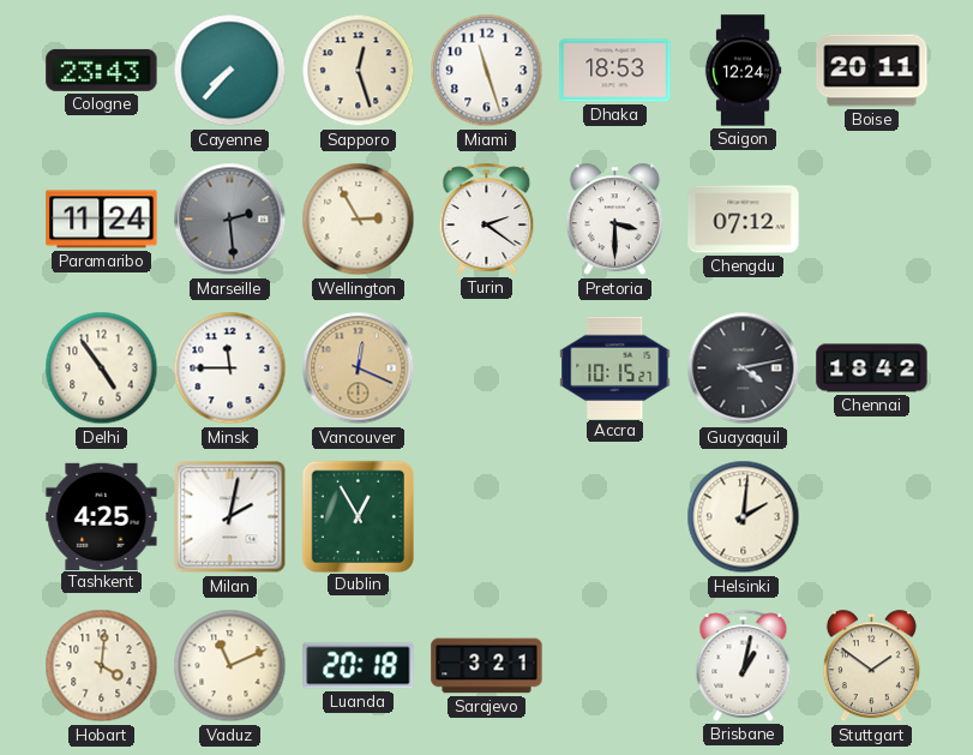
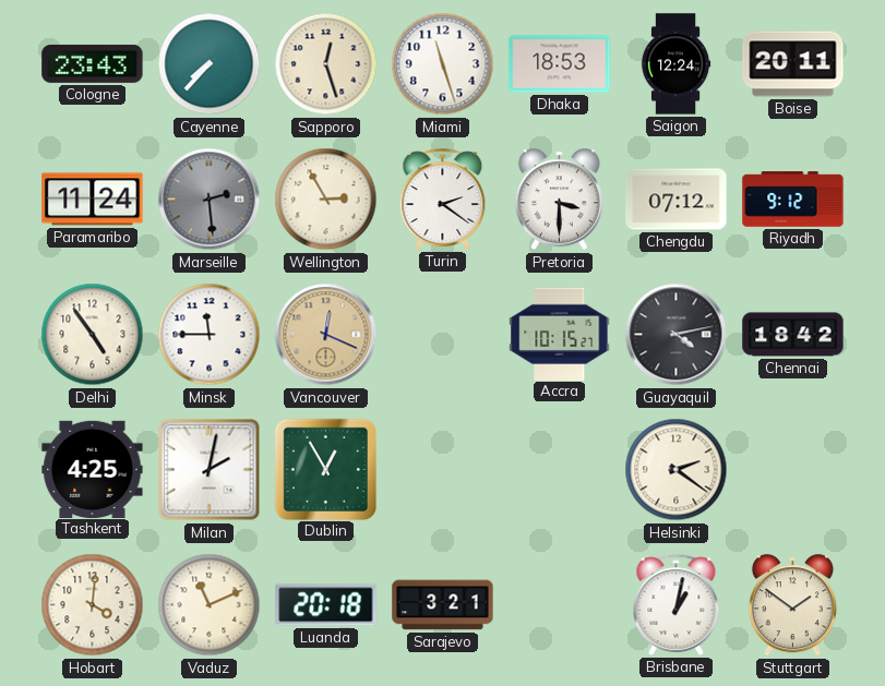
Riyadh: none -> 9:12 (793, 200)
Helsinki: 2:01 -> 2:21 (677, 470)
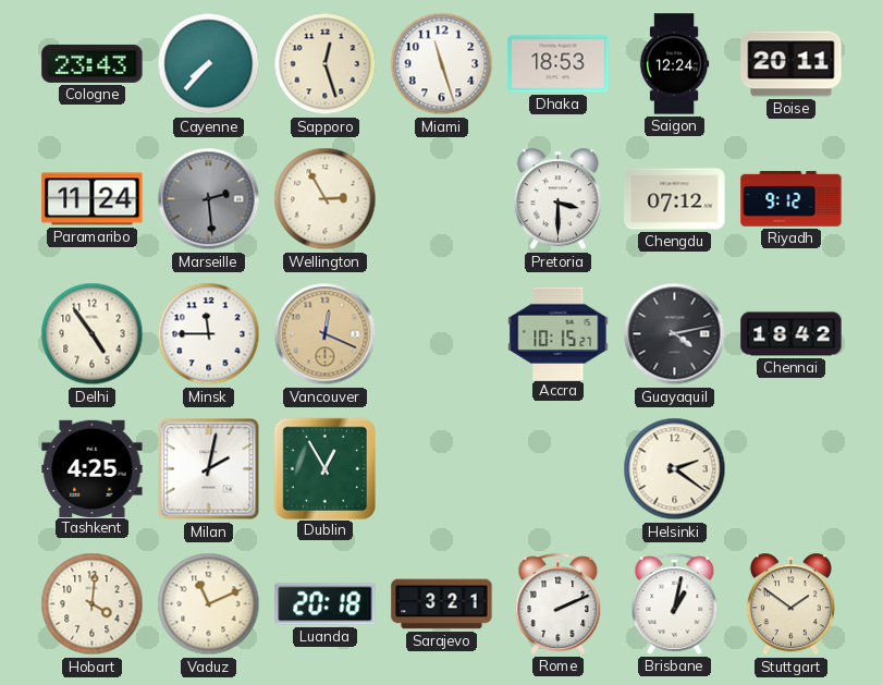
Turin: 2:21 -> none (443, 198)
Rome: none -> 2:11 (559, 603)
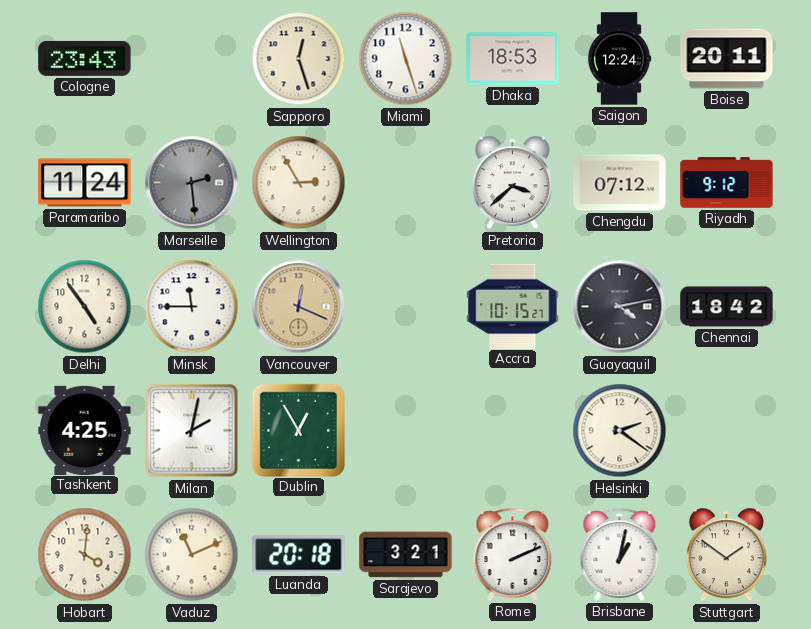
Cayenne: 7:37 -> none (209, 64)
Pretoria: 3:30 -> 3:38 (512, 183)
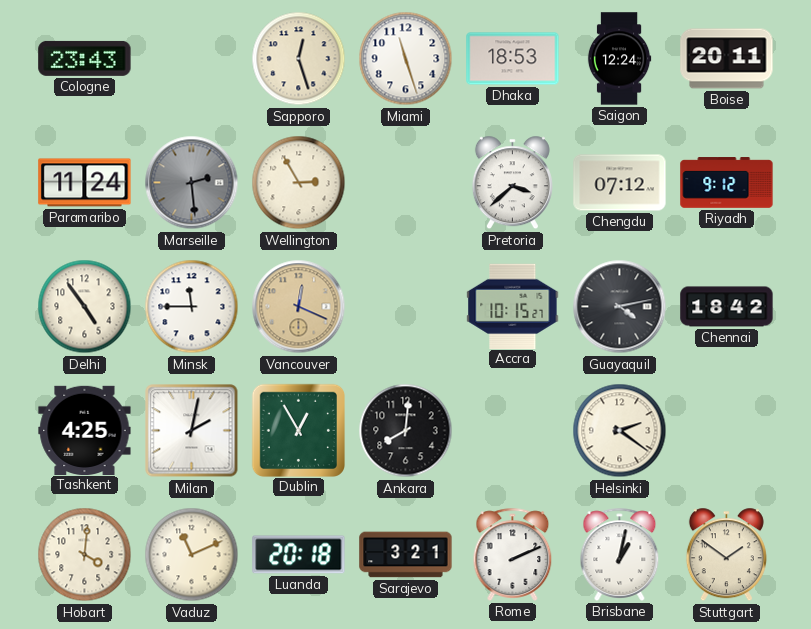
Ankara: none -> 8:01 (406, 431)
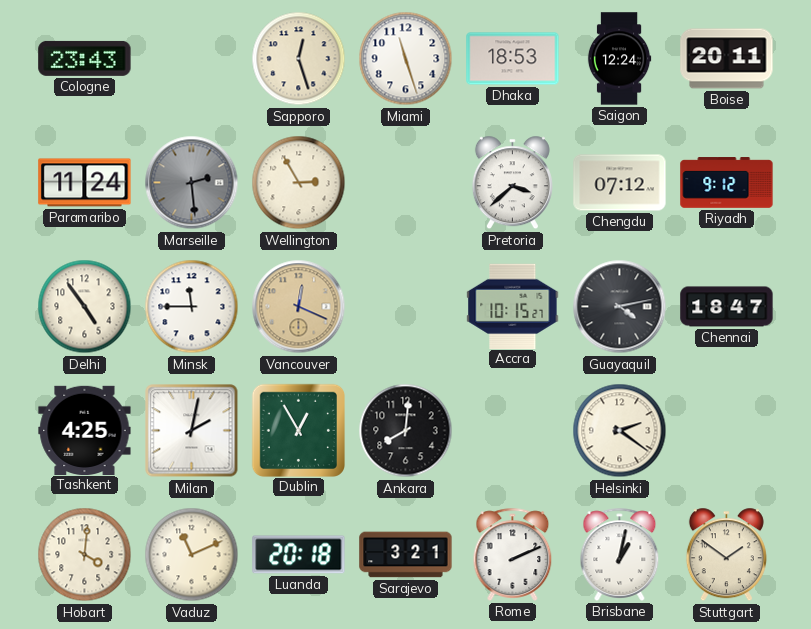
Chennai: 18:42 -> 18:47 (727, 307)
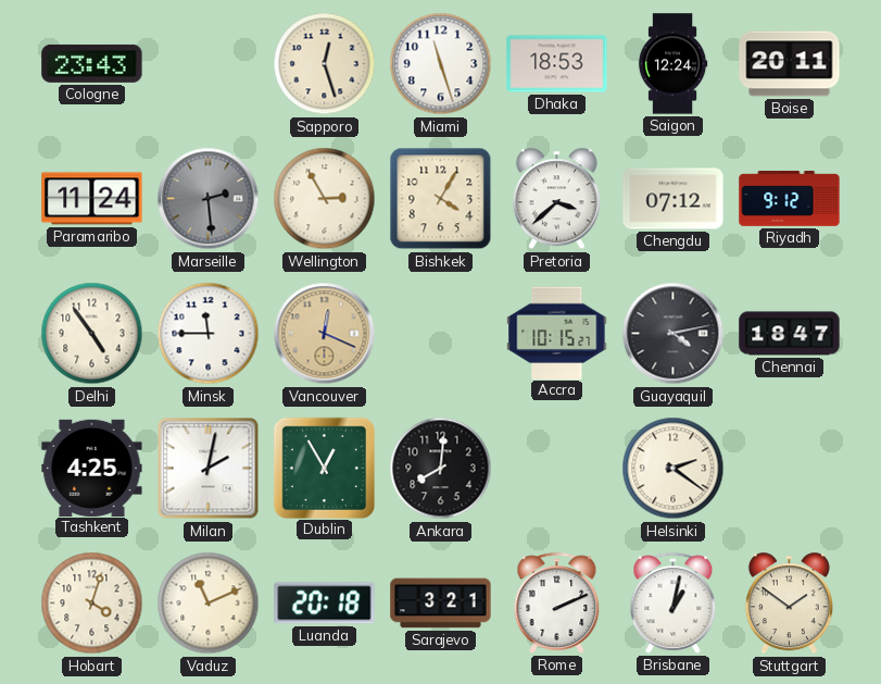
Bishkek: none -> 4:05 (441, 199)
Hobart: 4:01 -> 4:03 (92, 604)
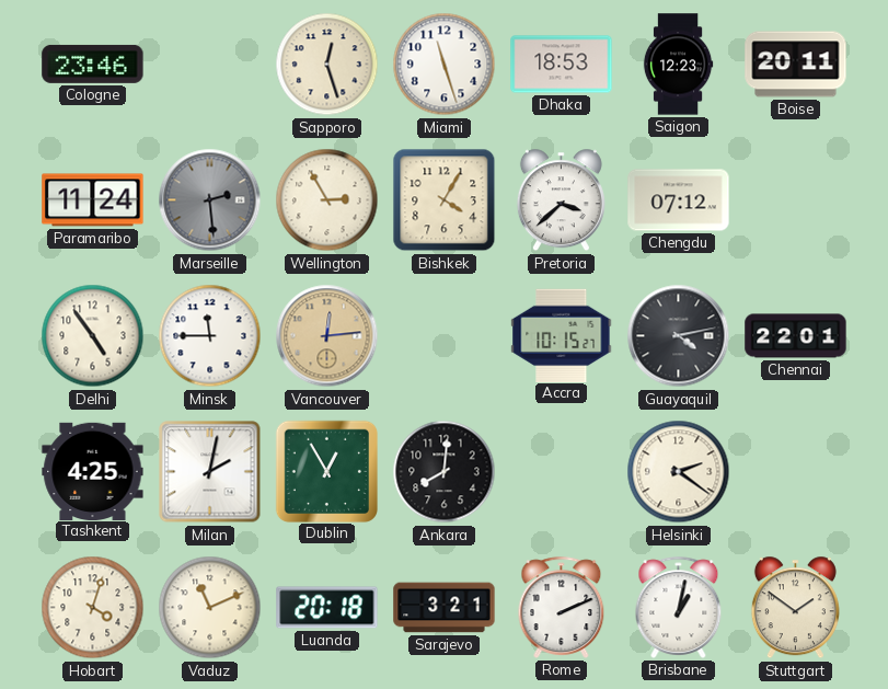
Cologne: 23:43 -> 23:46 (93, 64)
Saigon: 12:24 -> 12:23 (678, 65)
Riyadh: 9:12 -> none (790, 199)
Vancouver: 12:19 -> 12:14 (327, 336)
Chennai: 18:47 -> 22:01 (796, 336)
